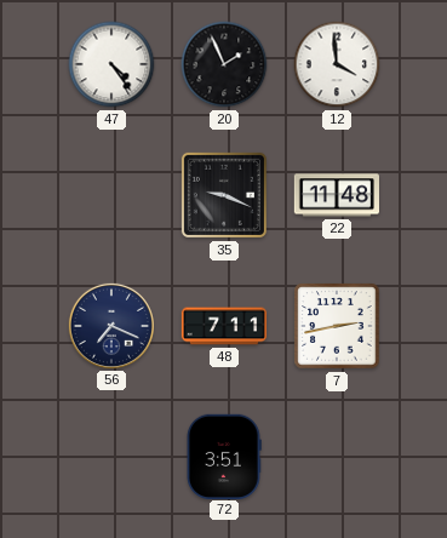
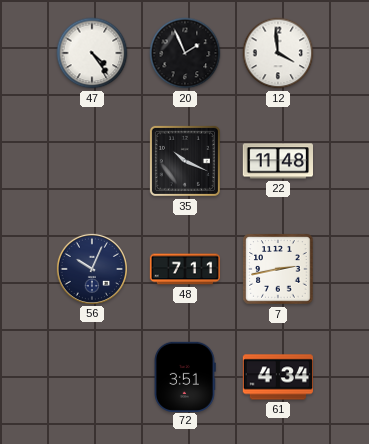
35: 9:19 -> 10:19 (185, 161)
56: 7:19 -> 10:04 (91, 268)
61: none -> 4:34 (277, 377)
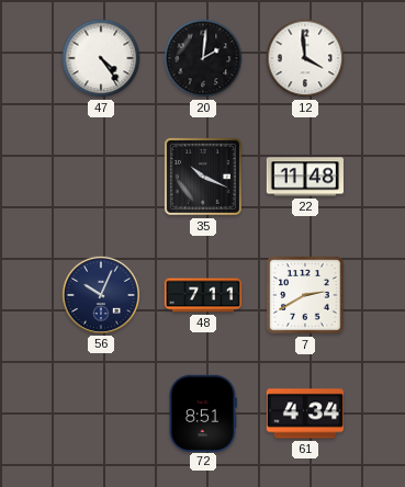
20: 1:56 -> 2:01 (203, 58)
7: 2:43 -> 2:40 (305, 295)
72: 3:51 -> 8:51 (203, 412)
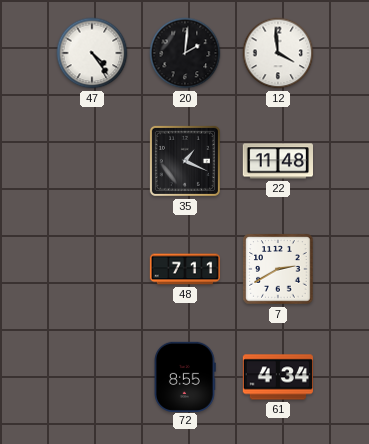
35: 10:19 -> 1:19 (185, 161)
56: 10:04 -> none (100, 294)
72: 8:51 -> 8:55 (185, 376)
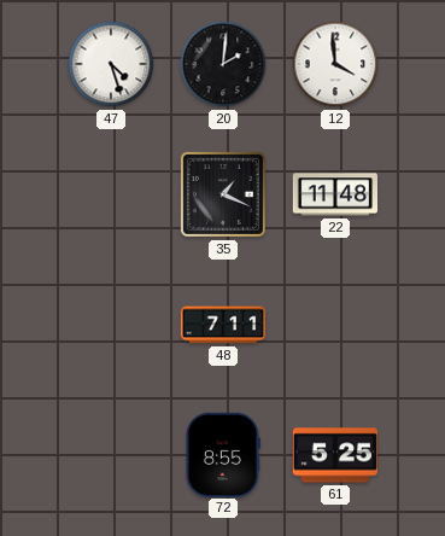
47: 4:24 -> 4:27 (111, 64)
7: 2:40 -> none (278, 269)
61: 4:34 -> 5:25 (334, 455)
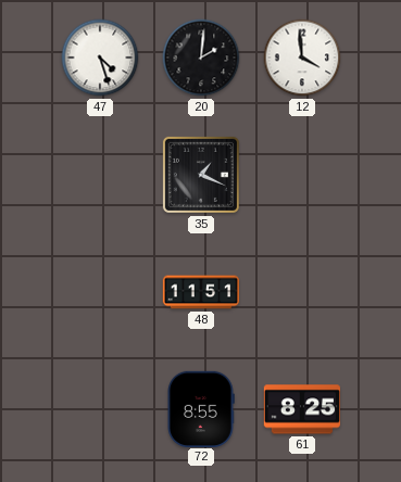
22: 11:48 -> none (334, 194)
48: 7:11 -> 11:51 (201, 292)
61: 5:25 -> 8:25 (301, 409)
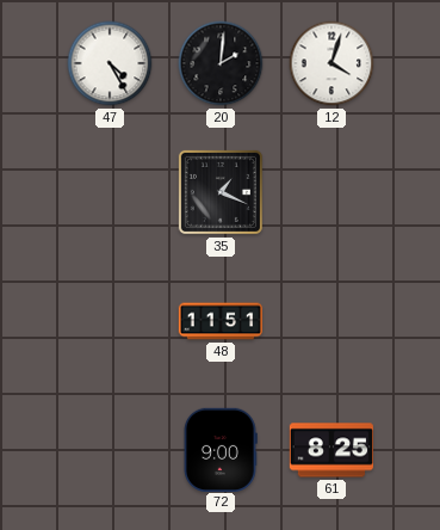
47: 4:27 -> 4:25 (110, 63)
12: 3:59 -> 4:03 (331, 63)
72: 8:55 -> 9:00 (221, 449)
